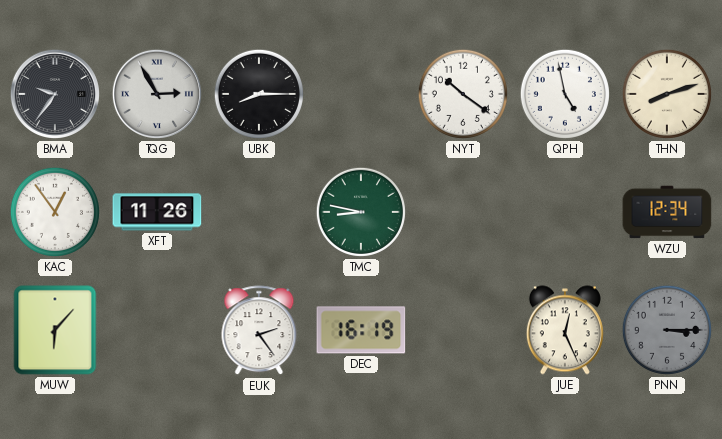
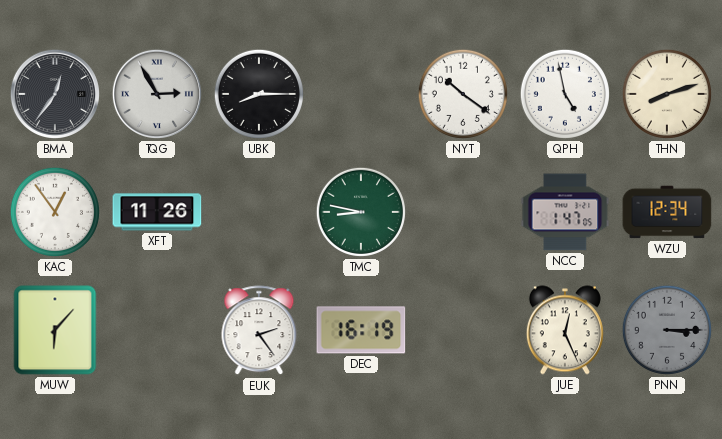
BMA: 9:36 -> 12:36 (55, 94)
NCC: none -> 1:47 (565, 212)
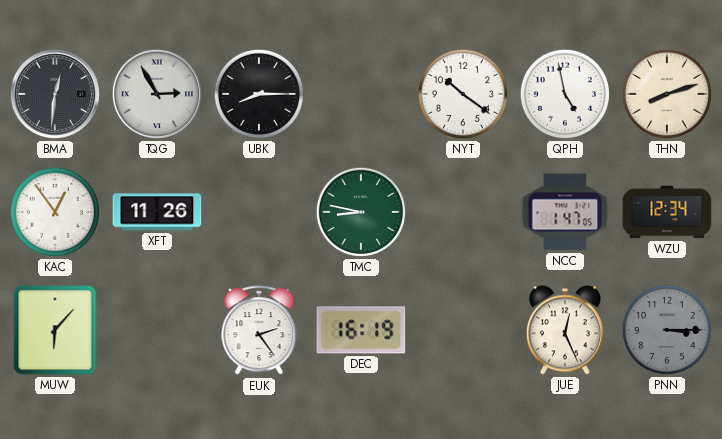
BMA: 12:36 -> 12:31 (55, 94)
